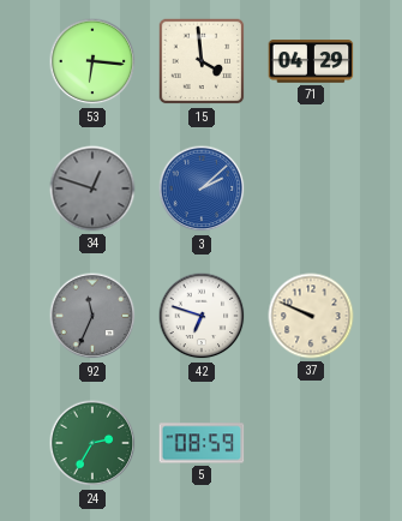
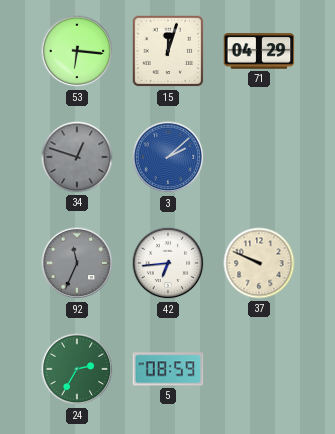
15: 3:59 -> 12:03 (168, 51)
42: 6:48 -> 6:44 (168, 263)
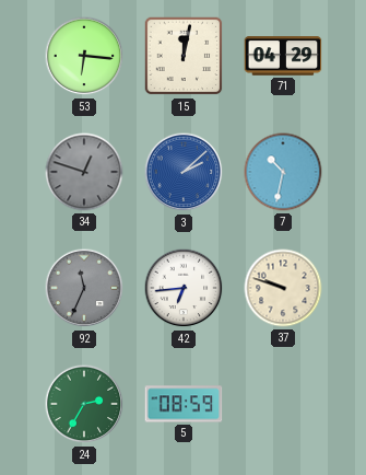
15: 12:03 -> 12:02 (184, 56)
7: none -> 10:32 (283, 172)
37: 9:49 -> 9:48 (283, 288)
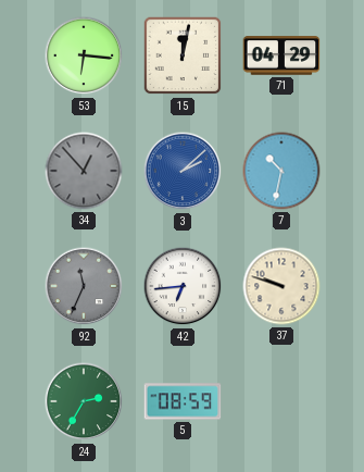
34: 12:48 -> 12:53 (84, 171)
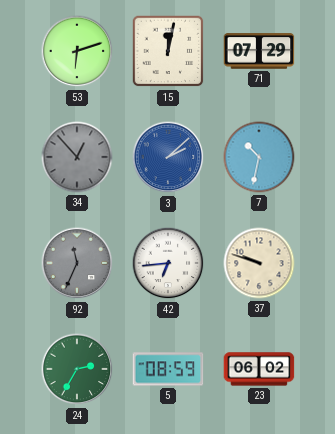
53: 6:16 -> 6:12 (77, 51)
71: 04:29 -> 07:29 (259, 51)
23: none -> 06:02 (259, 369)
